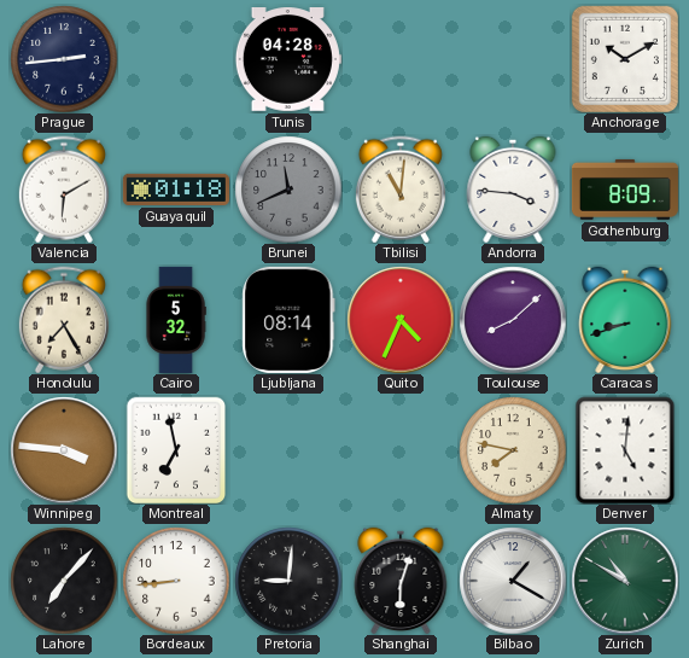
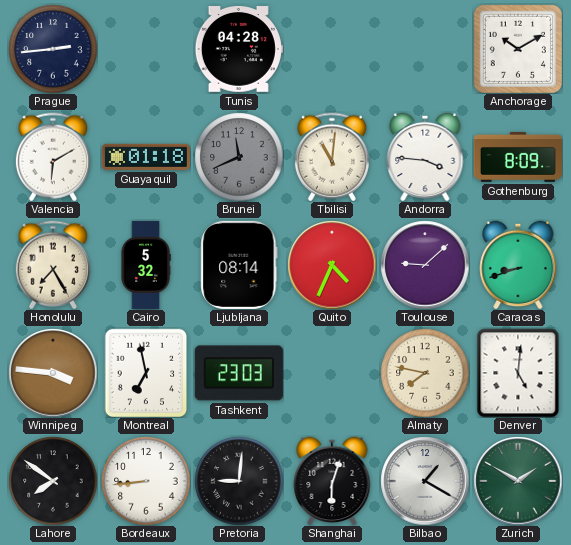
Toulouse: 8:08 -> 9:08 (425, 265)
Tashkent: none -> 23:03 (239, 373)
Lahore: 7:07 -> 7:51 (53, 481)
Zurich: 10:50 -> 1:50 (518, 481)
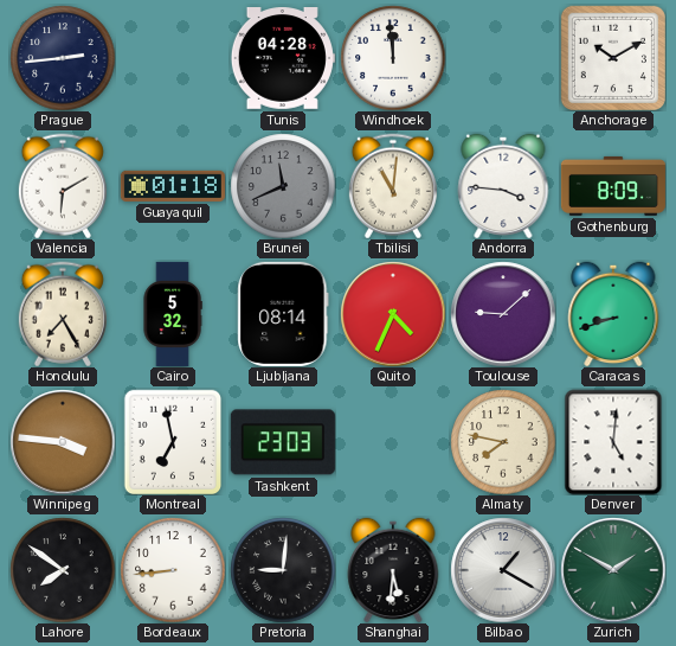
Windhoek: none -> 11:59 (393, 58)
Shanghai: 6:03 -> 5:31 (393, 570)
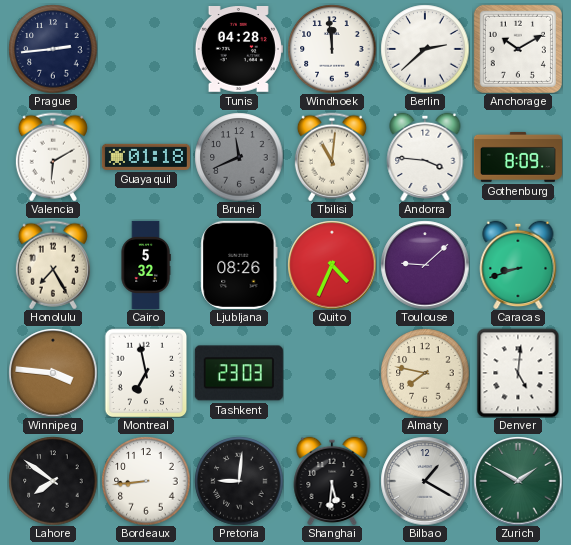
Berlin: none -> 2:38 (425, 49)
Ljubljana: 08:14 -> 08:26 (239, 265)
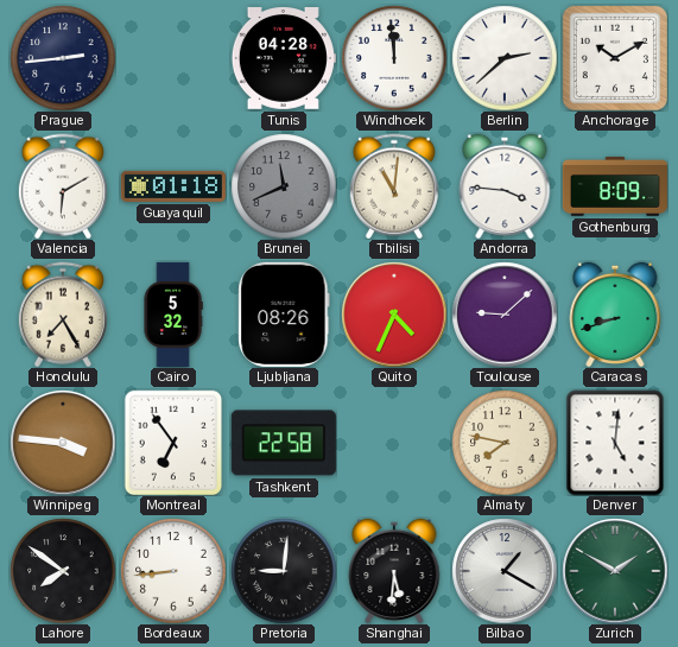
Montreal: 6:58 -> 6:54 (173, 443)
Tashkent: 23:03 -> 22:58 (284, 443)
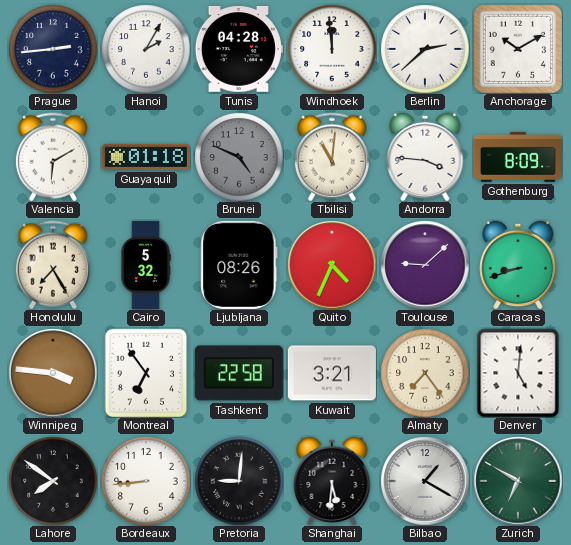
Hanoi: none -> 2:05 (146, 49)
Brunei: 11:41 -> 4:49 (239, 157)
Kuwait: none -> 3:21 (332, 373)
Almaty: 7:47 -> 7:24 (425, 373)
Zurich: 1:50 -> 6:50 (518, 481)
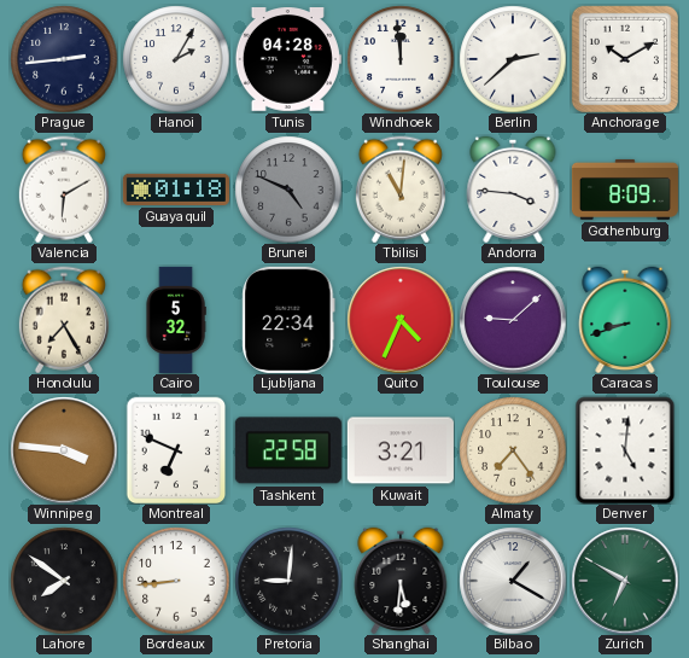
Ljubljana: 08:26 -> 22:34 (288, 320)
Montreal: 6:54 -> 6:49 (176, 450)
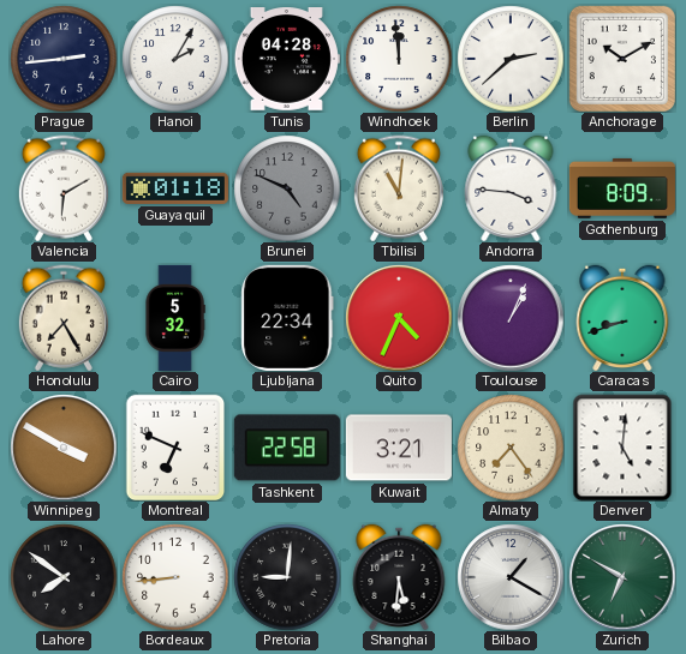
Toulouse: 9:08 -> 1:04 (511, 318)
Winnipeg: 3:46 -> 3:50 (64, 448)
